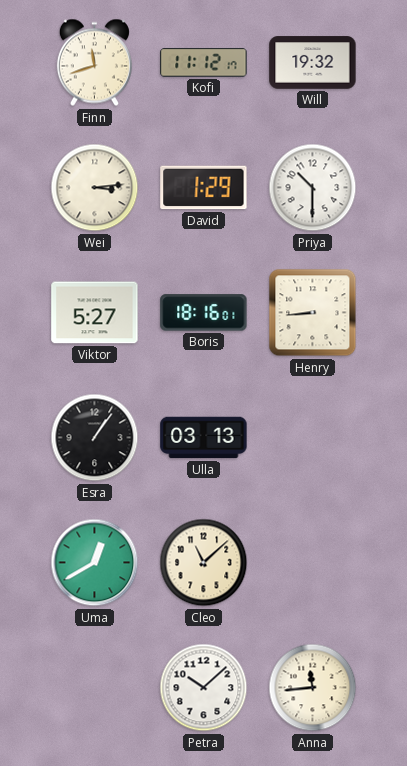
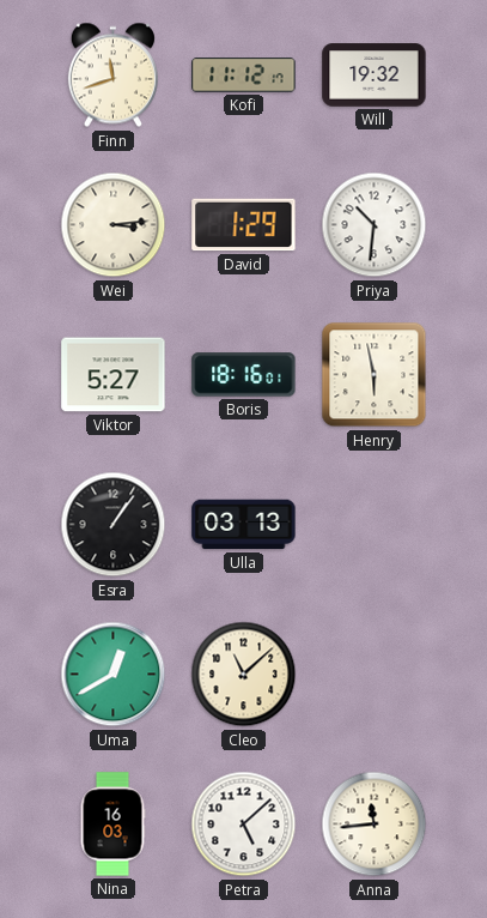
Priya: 10:30 -> 10:31 (375, 225)
Henry: 8:44 -> 5:58 (375, 375)
Nina: none -> 16:03 (112, 825)
Petra: 10:08 -> 5:08 (244, 825)
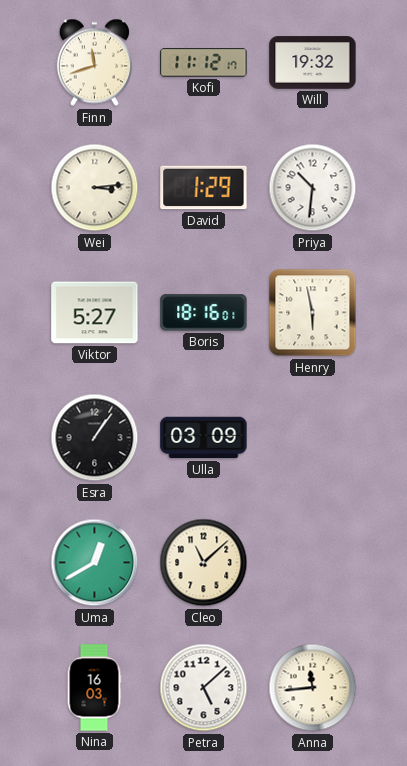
Ulla: 03:13 -> 03:09 (204, 438)
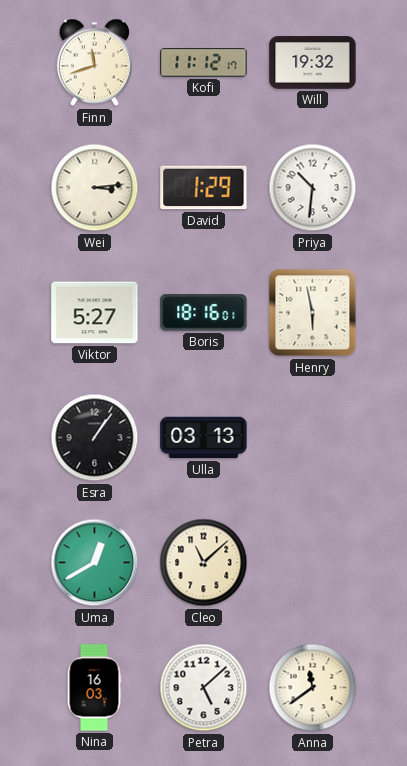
Ulla: 03:09 -> 03:13 (204, 438)
Anna: 11:44 -> 11:39 (313, 688)
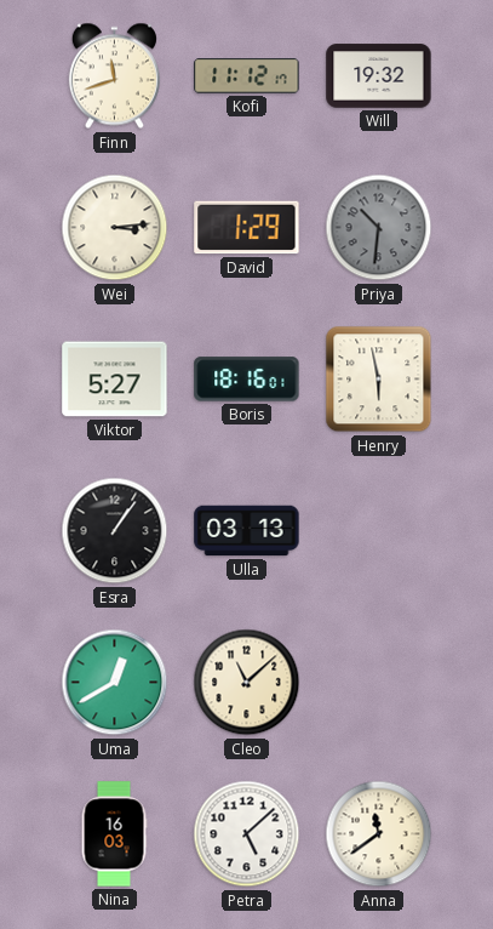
Priya dial: white -> grey (379, 228)
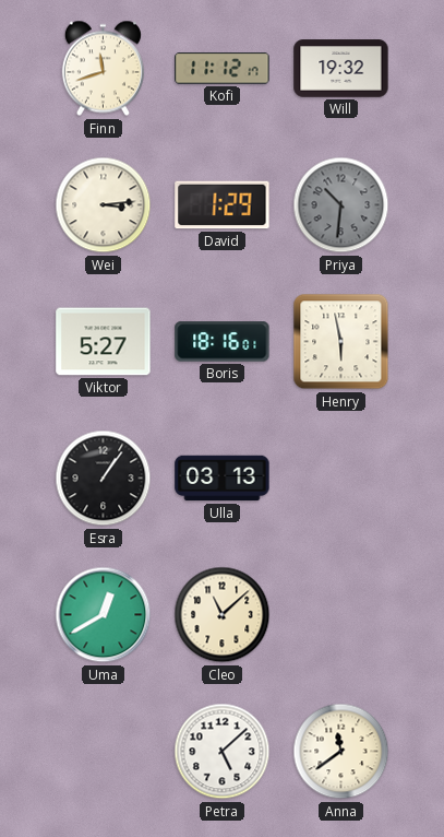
Nina: 16:03 -> none (114, 834)
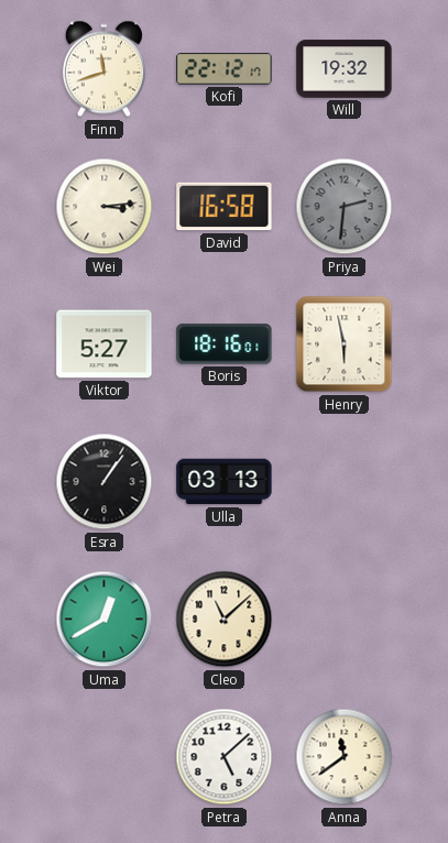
Kofi: 11:12 -> 22:12 (225, 69)
David: 1:29 -> 16:58 (225, 207)
Priya: 10:31 -> 2:31 (345, 207)
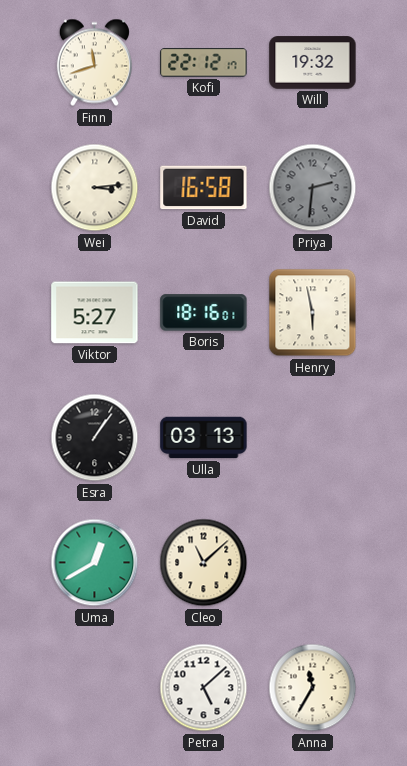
Anna: 11:39 -> 11:35 (313, 688)
